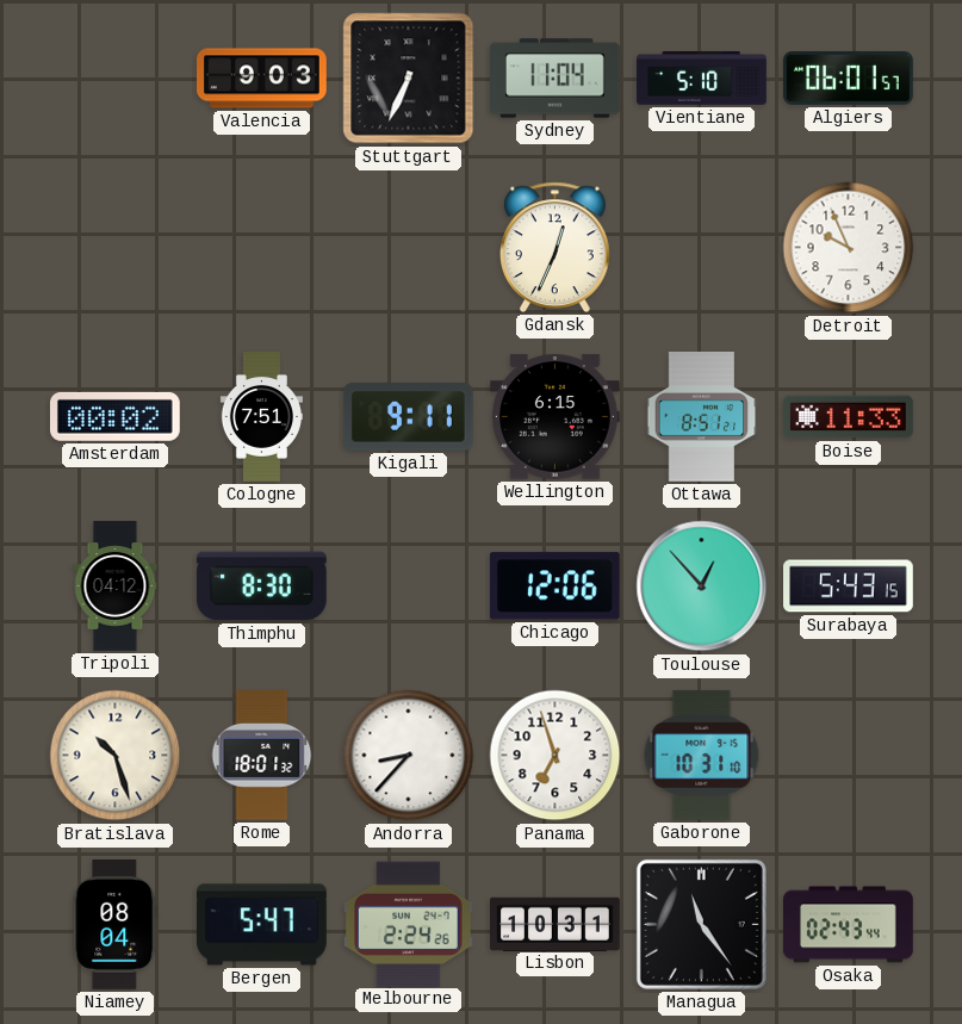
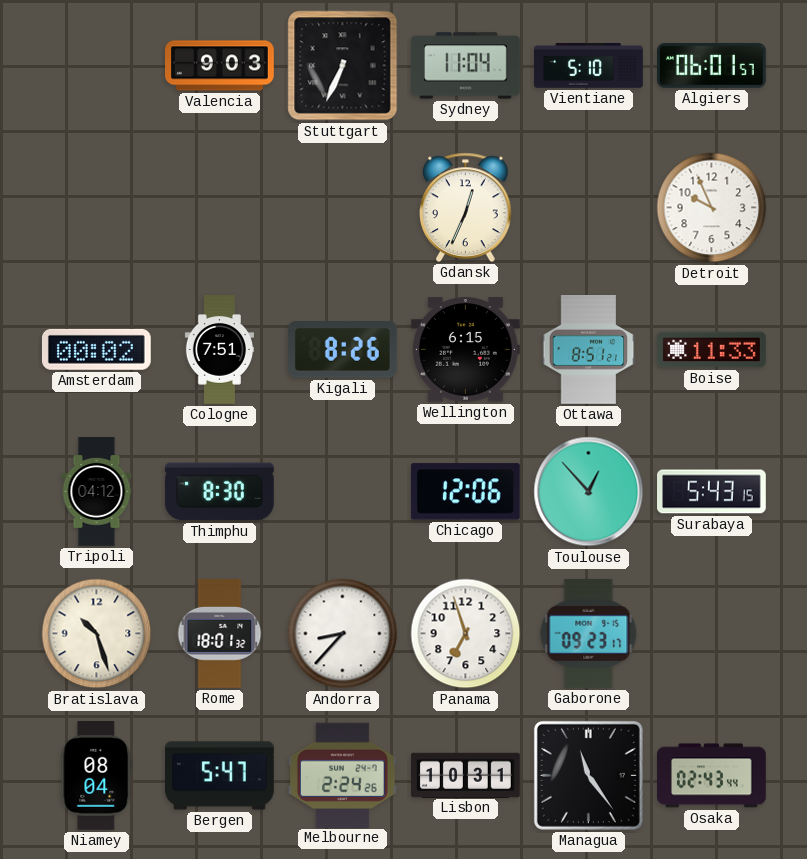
Kigali: 9:11 -> 8:26 (343, 350)
Gaborone: 10:31 -> 09:23 (589, 633)
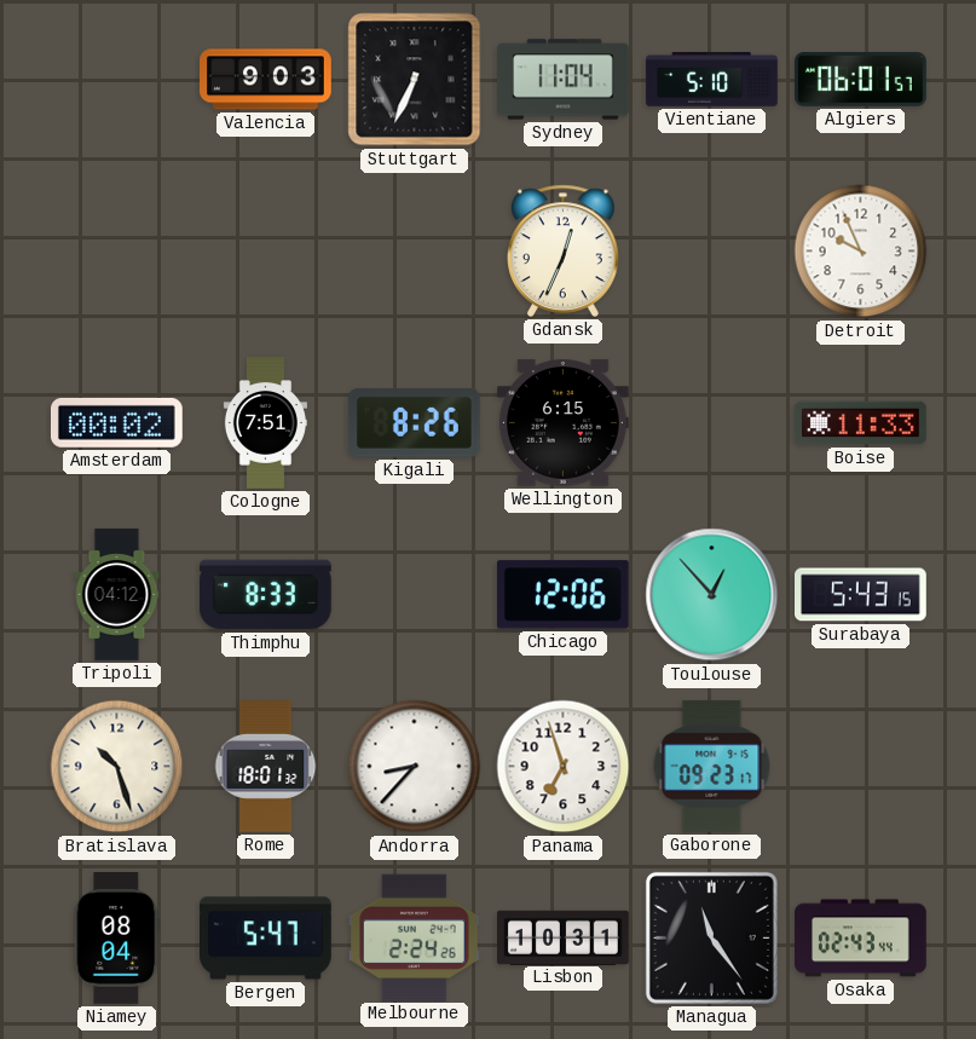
Ottawa: 8:51 -> none (589, 350)
Thimphu: 8:30 -> 8:33 (265, 595)
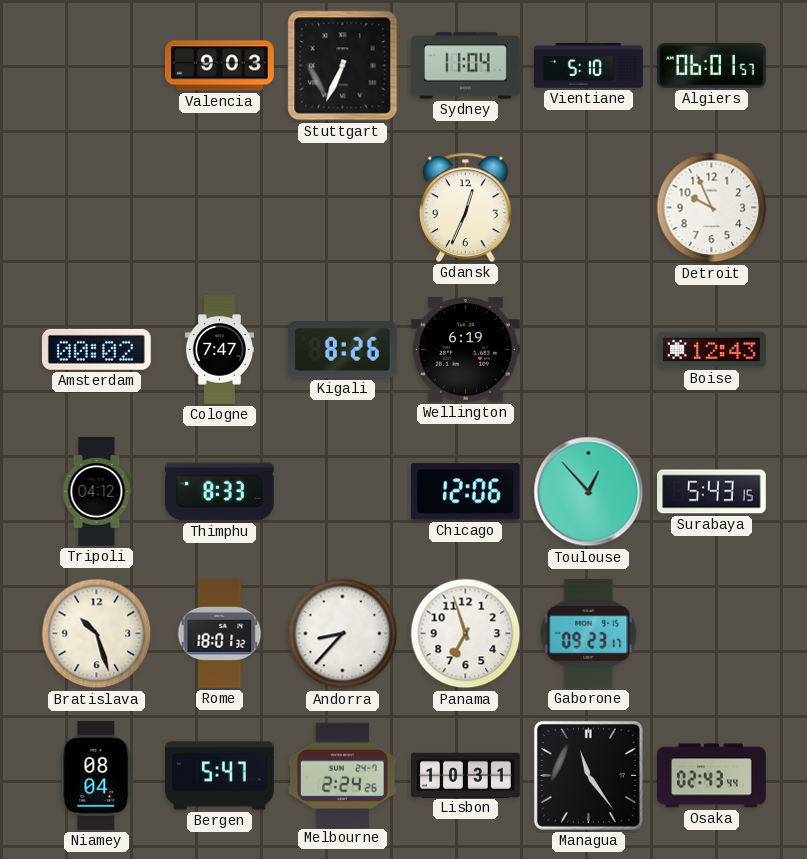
Cologne: 7:51 -> 7:47 (219, 350)
Wellington: 6:15 -> 6:19 (465, 350)
Boise: 11:33 -> 12:43 (712, 350)
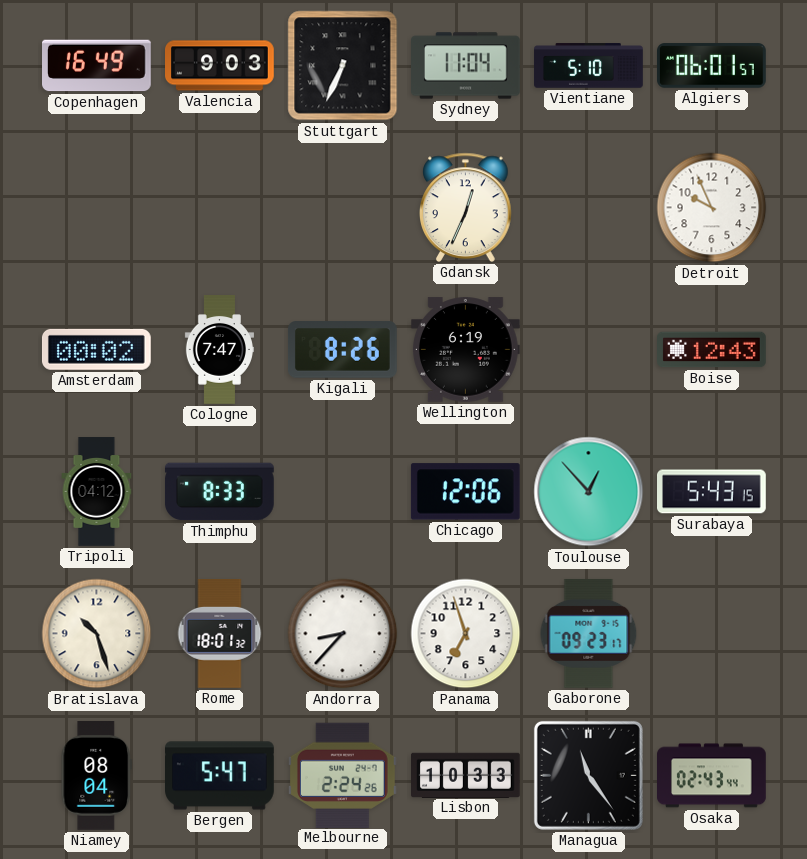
Copenhagen: none -> 16:49 (97, 66)
Lisbon: 10:31 -> 10:33 (466, 775)
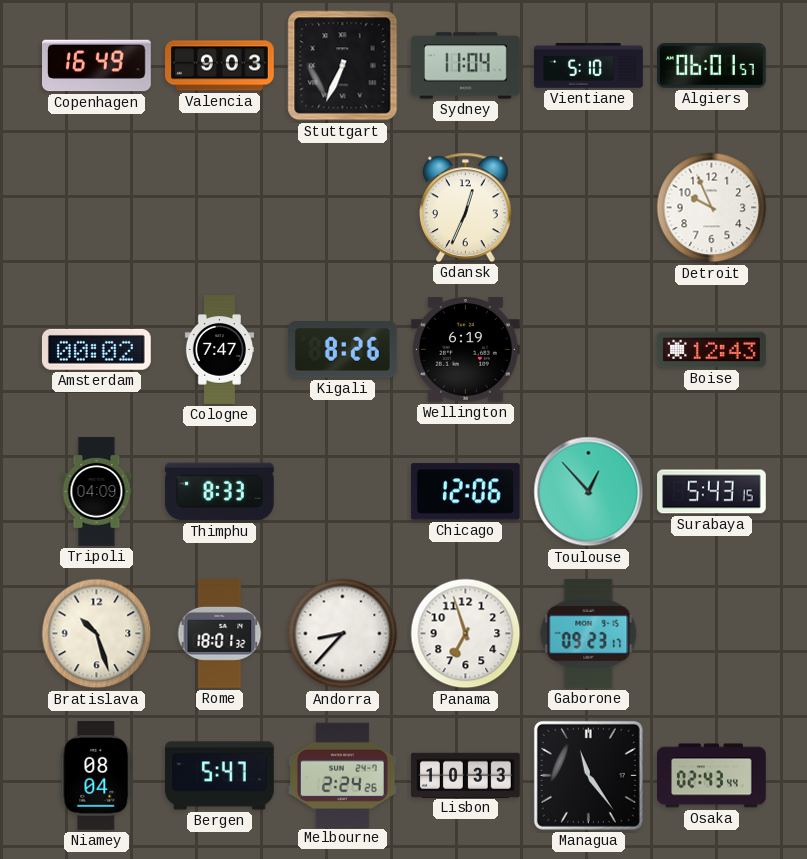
Tripoli: 04:12 -> 04:09 (97, 492)
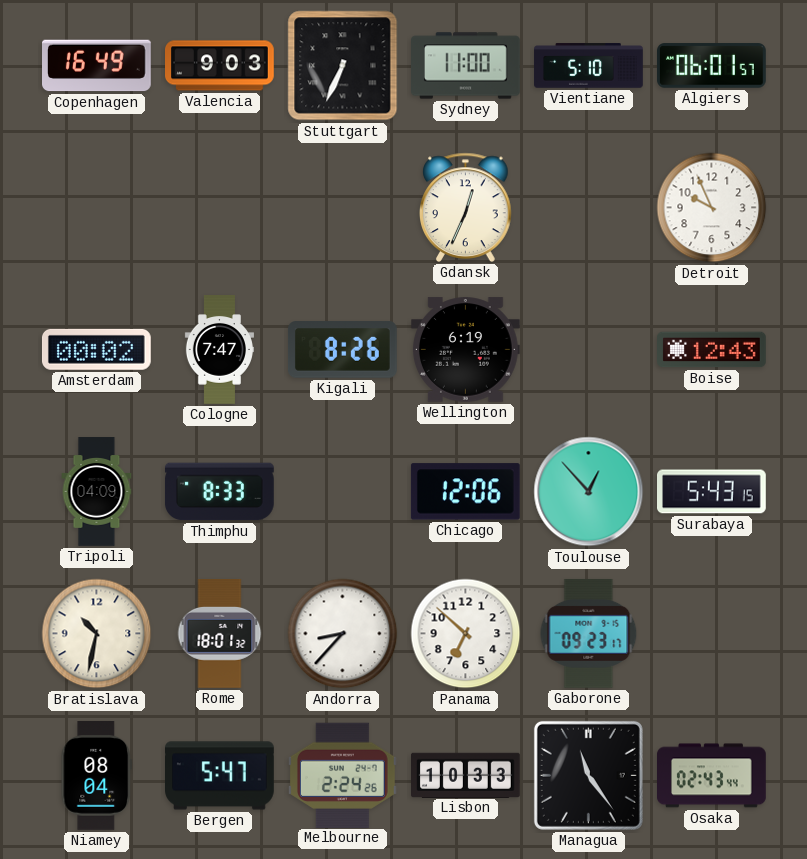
Sydney: 11:04 -> 11:00 (466, 66)
Bratislava: 10:27 -> 10:32 (97, 634)
Panama: 6:57 -> 6:52 (466, 634)
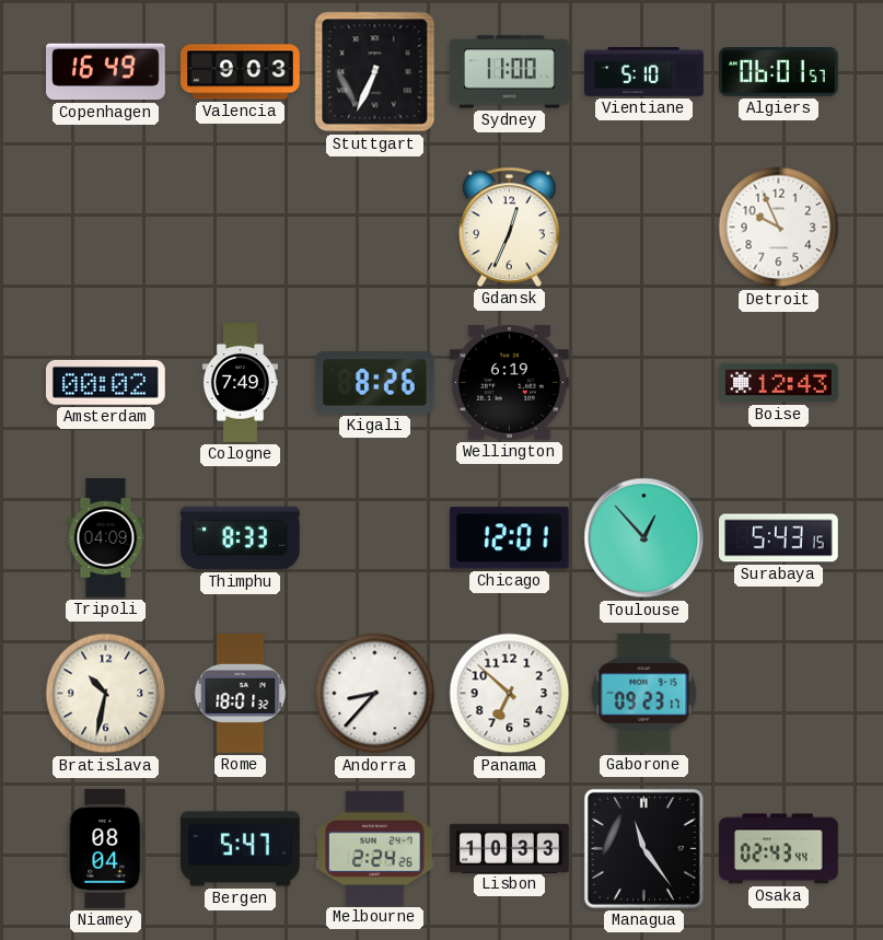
Cologne: 7:47 -> 7:49 (240, 383)
Chicago: 12:06 -> 12:01 (509, 538)
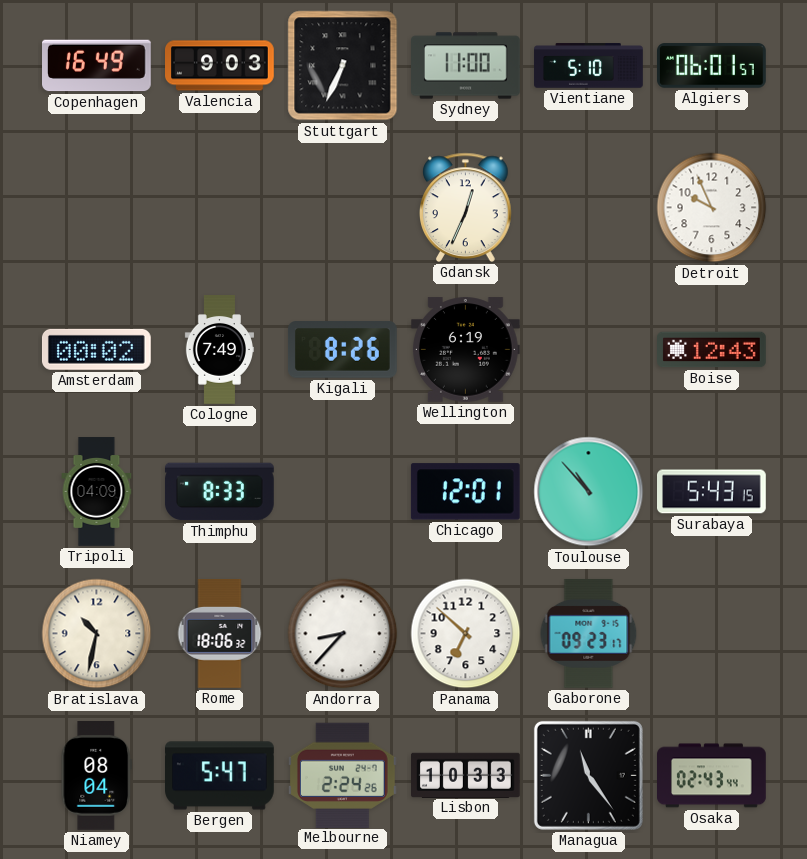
Toulouse: 12:53 -> 10:53 (589, 492)
Rome: 18:01 -> 18:06 (220, 634)
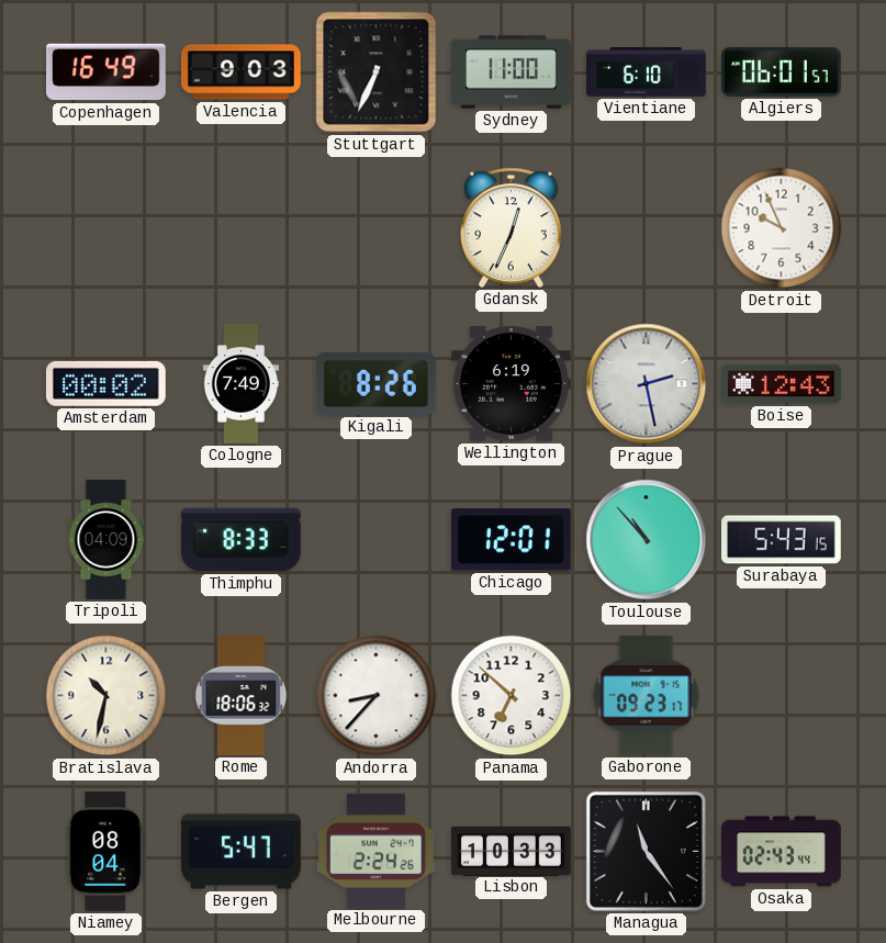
Vientiane: 5:10 -> 6:10 (647, 72)
Prague: none -> 2:28 (647, 384)
